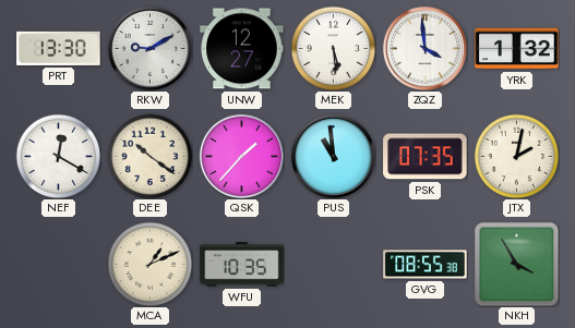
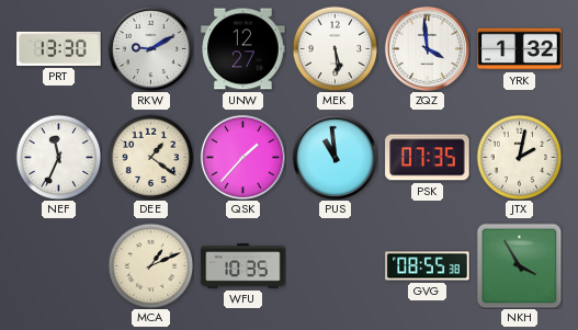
NEF: 12:20 -> 11:34 (58, 157)
DEE: 10:21 -> 1:21 (150, 157)
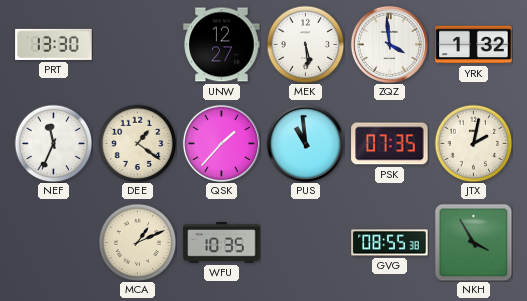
RKW: 9:10 -> none (150, 48)
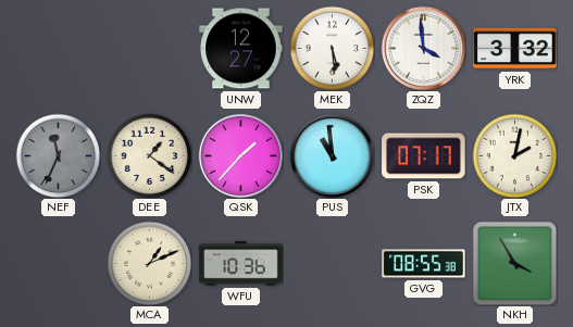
PRT: 13:30 -> none (54, 44)
YRK: 1:32 -> 3:32 (515, 49)
NEF dial: white -> grey (58, 155)
PSK: 07:35 -> 07:17 (424, 156)
WFU: 10:35 -> 10:36 (241, 264)
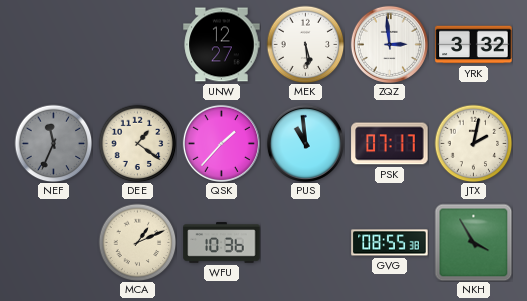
ZQZ: 3:59 -> 2:59 (389, 44)
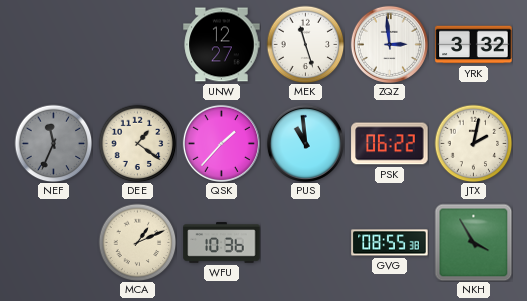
MEK: 5:29 -> 11:27 (305, 44)
PSK: 07:17 -> 06:22 (390, 144)
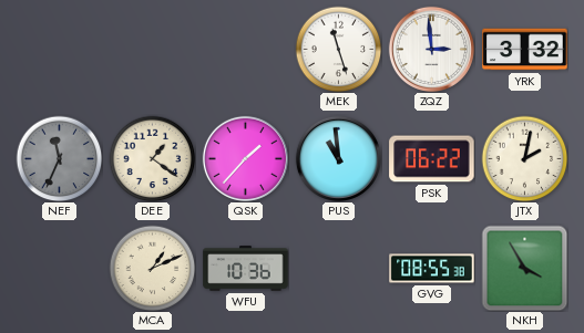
UNW: 12:27 -> none (222, 45)
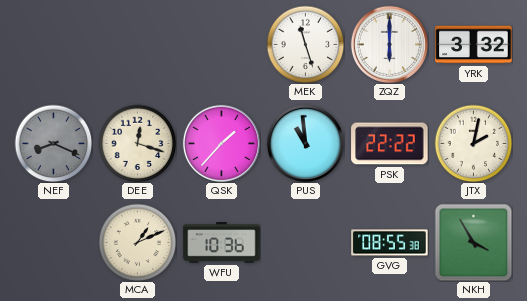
ZQZ: 2:59 -> 6:00 (389, 44)
NEF: 11:34 -> 8:19 (53, 143)
DEE: 1:21 -> 12:18 (137, 143)
PSK: 06:22 -> 22:22 (390, 144)
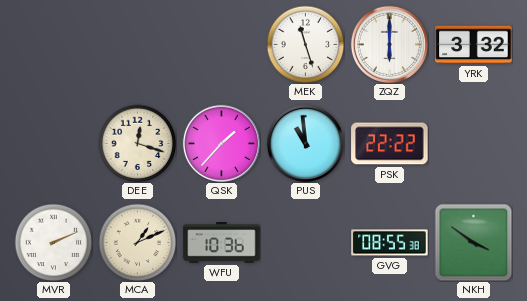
NEF: 8:19 -> none (53, 143)
JTX: 2:02 -> none (473, 143)
MVR: none -> 2:11 (53, 242)
NKH: 3:55 -> 3:51 (473, 242)
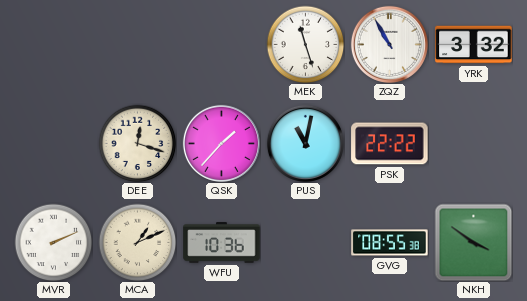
ZQZ: 6:00 -> 10:55 (389, 44)
PUS: 10:59 -> 11:02 (305, 143)
